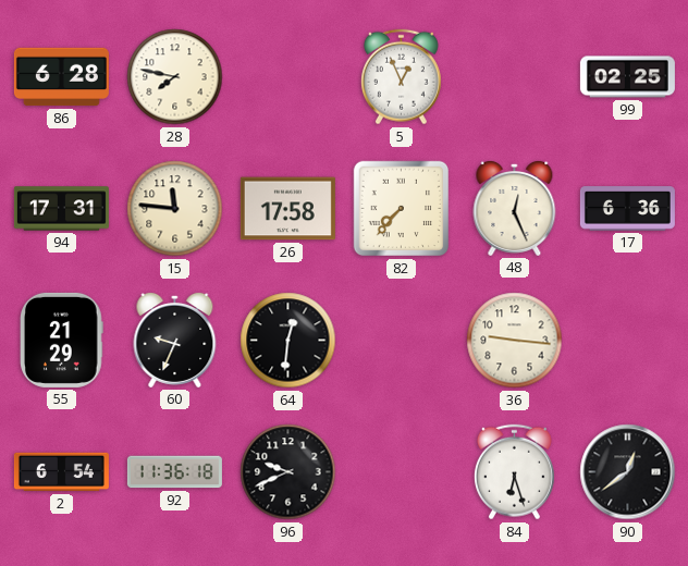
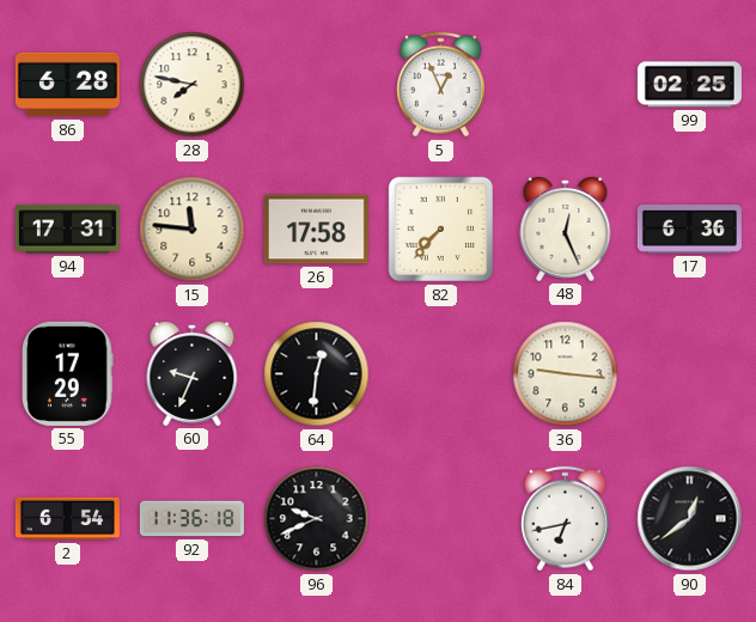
55: 21:29 -> 17:29 (68, 373)
84: 6:27 -> 6:43 (565, 519)
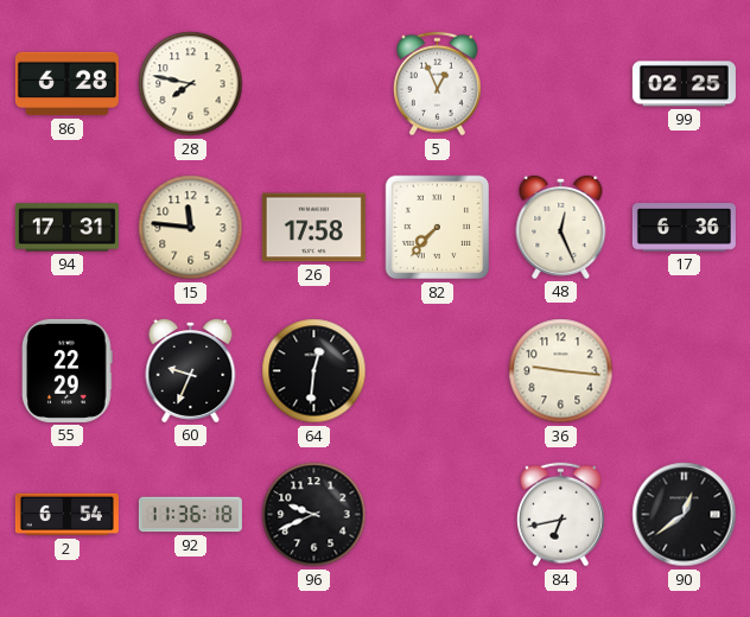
55: 17:29 -> 22:29 (68, 370)
